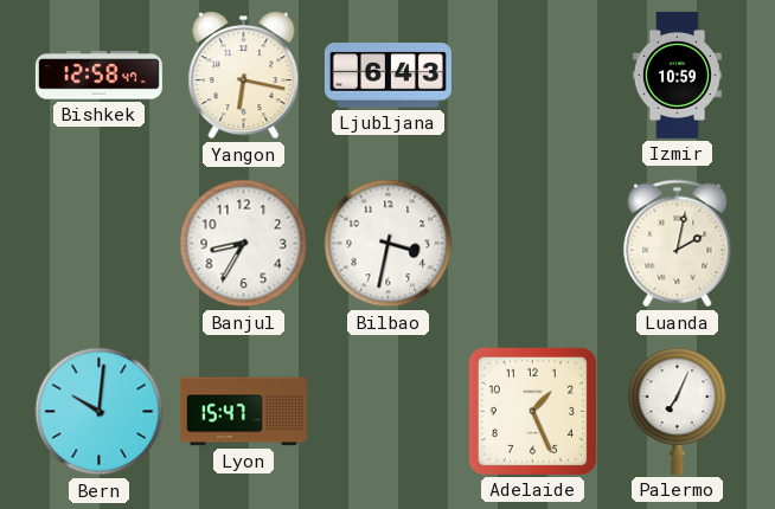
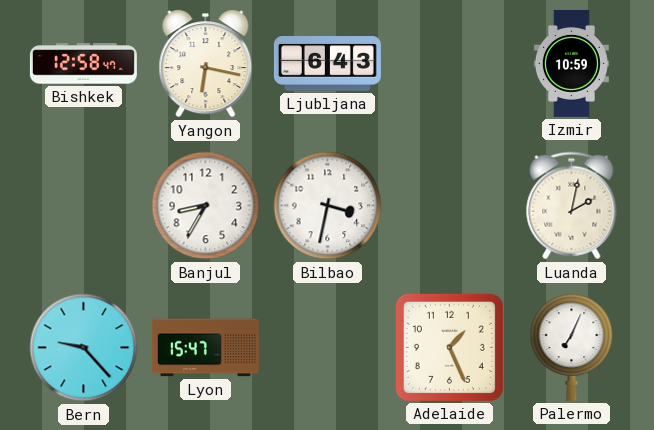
Bern: 10:01 -> 9:23 (84, 348)
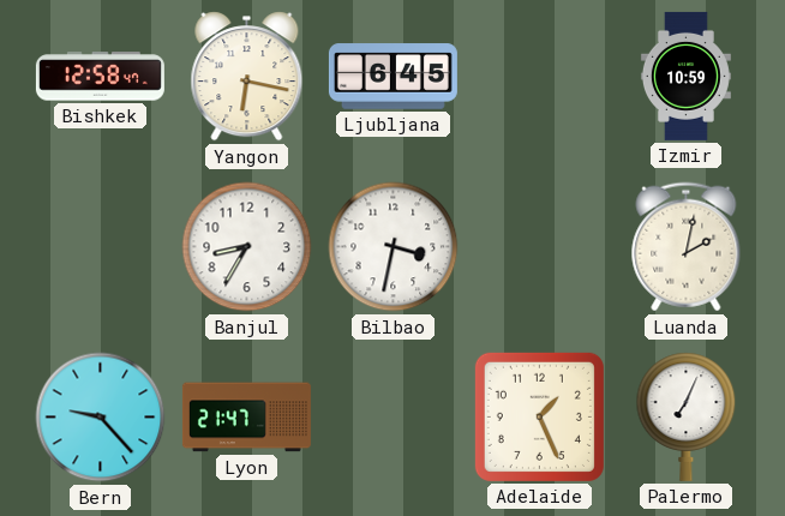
Ljubljana: 6:43 -> 6:45 (392, 77)
Lyon: 15:47 -> 21:47 (246, 418)
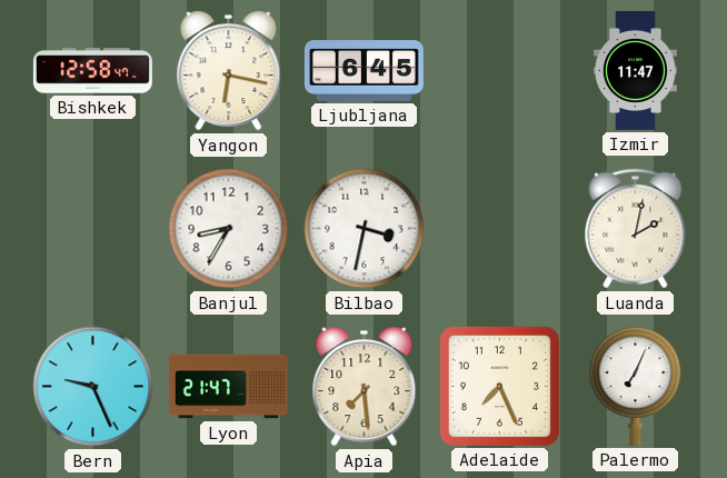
Izmir: 10:59 -> 11:47 (635, 70)
Bern: 9:23 -> 9:26 (93, 387)
Apia: none -> 7:29 (365, 387)
Adelaide: 1:26 -> 7:26 (499, 386)
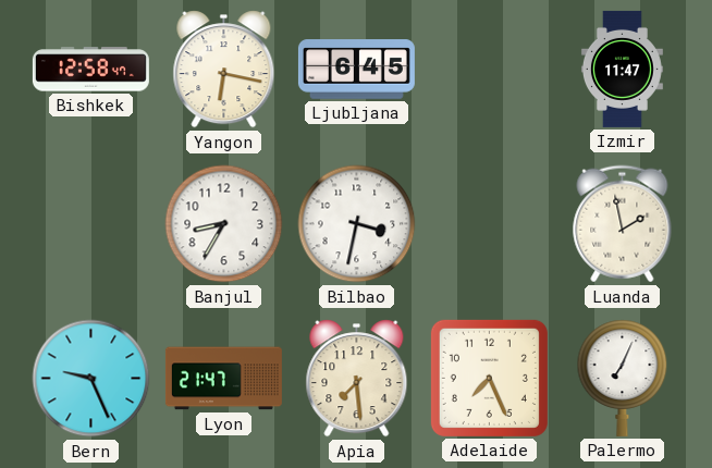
Luanda: 2:02 -> 1:58 (623, 224)
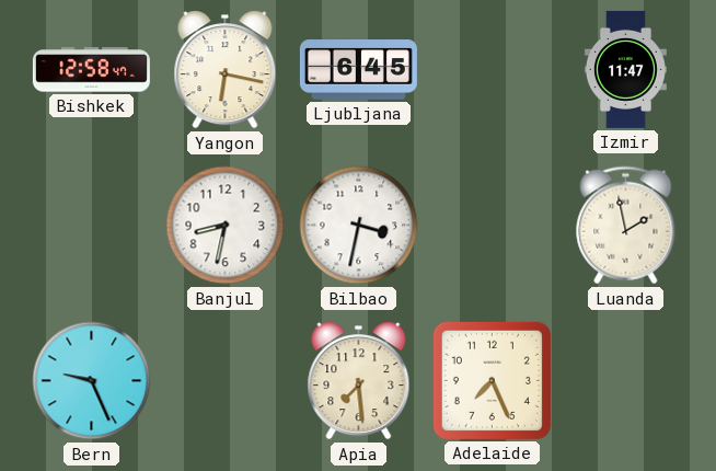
Banjul: 8:35 -> 8:32 (226, 226)
Lyon: 21:47 -> none (223, 379)
Palermo: 7:04 -> none (623, 378)
